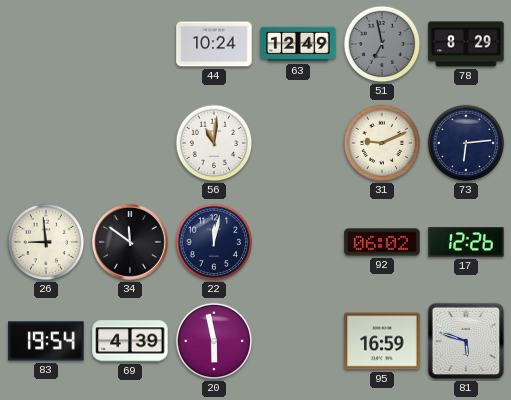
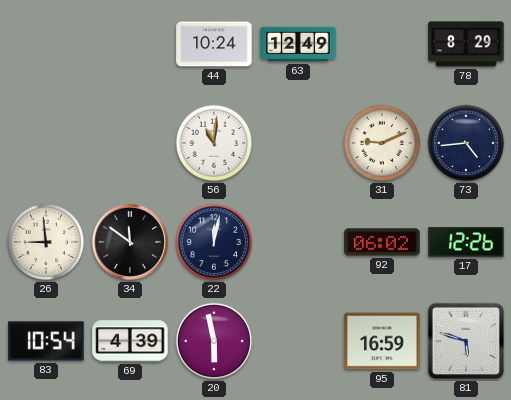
51: 6:58 -> none (382, 44)
73: 6:14 -> 4:44 (466, 143)
83: 19:54 -> 10:54 (46, 341)
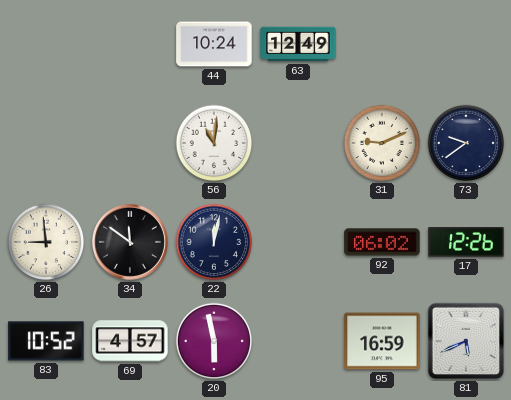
78: 8:29 -> none (466, 44)
73: 4:44 -> 9:39 (466, 143)
83: 10:54 -> 10:52 (46, 341)
69: 4:39 -> 4:57 (130, 341)
81: 5:48 -> 5:41 (466, 341)
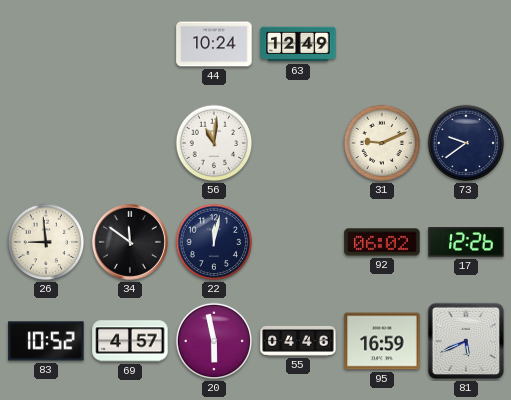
55: none -> 04:46 (298, 341)
